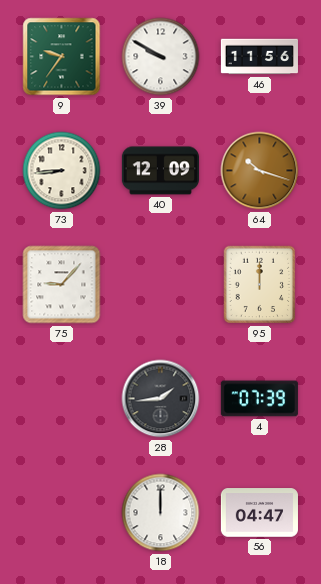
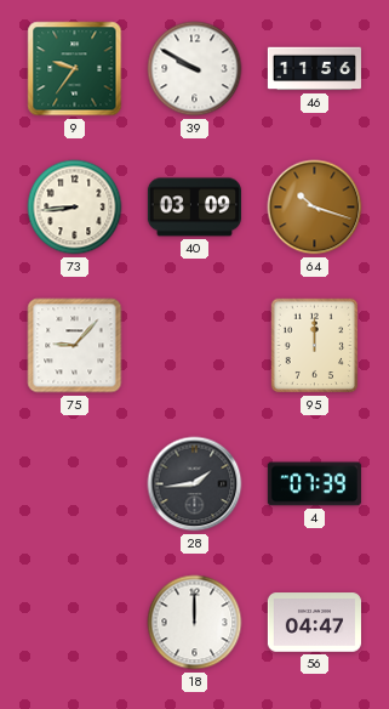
40: 12:09 -> 03:09 (194, 208)
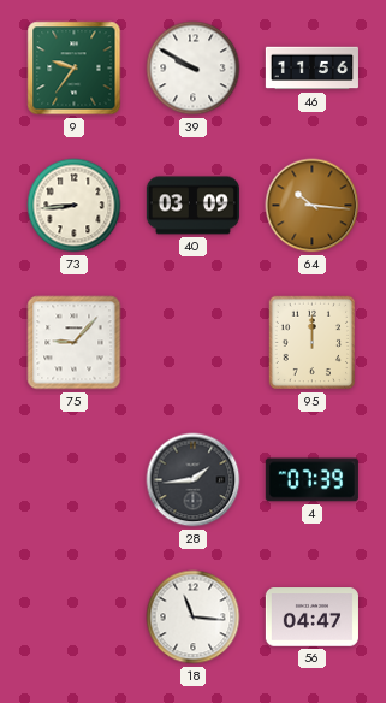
64: 10:18 -> 10:16 (313, 206)
18: 12:00 -> 11:16 (194, 618)
